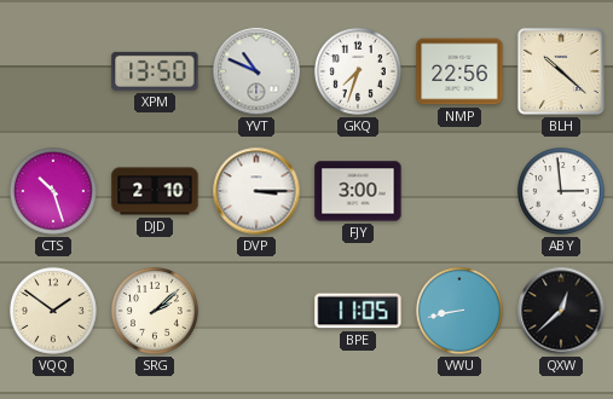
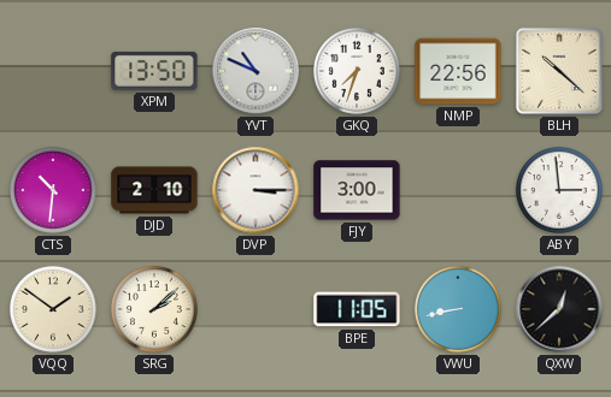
CTS: 10:27 -> 10:31 (53, 190)
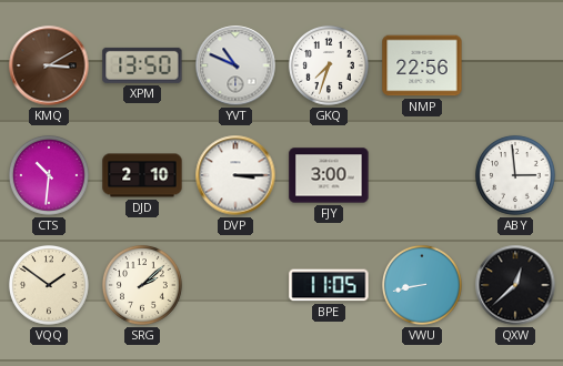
KMQ: none -> 3:10 (49, 65)
BLH: 10:22 -> none (559, 71)
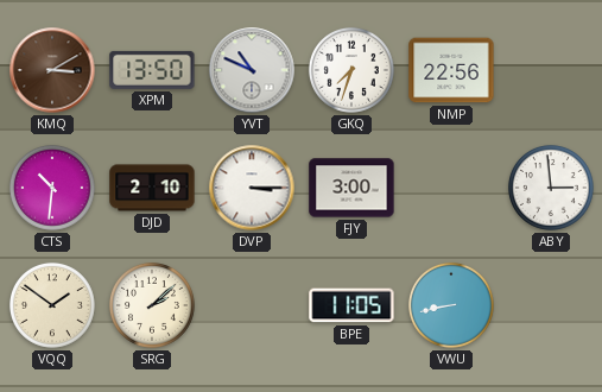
QXW: 12:38 -> none (515, 285)
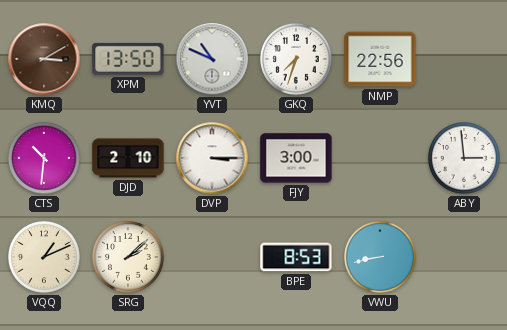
VQQ: 1:51 -> 1:11 (44, 257)
BPE: 11:05 -> 8:53 (296, 257)
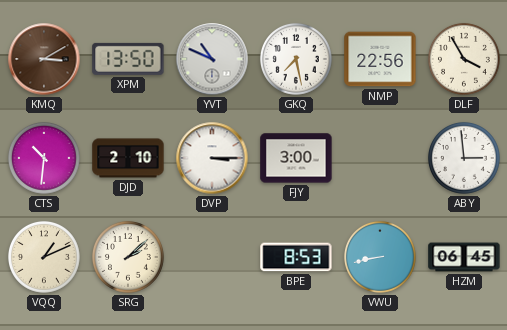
GKQ: 7:33 -> 7:28 (296, 59)
DLF: none -> 3:55 (464, 59)
HZM: none -> 06:45 (464, 257)
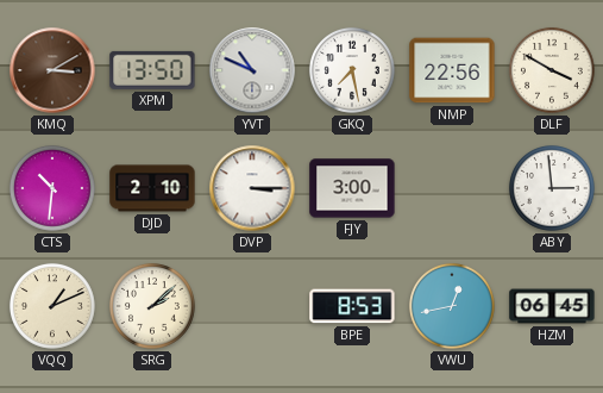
DLF: 3:55 -> 3:50 (552, 70)
VWU: 8:43 -> 12:43 (452, 306)
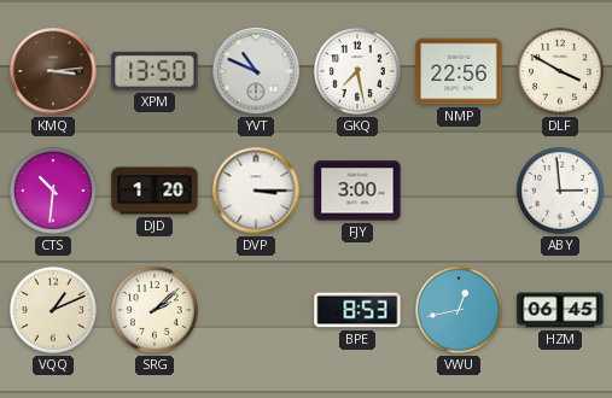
KMQ: 3:10 -> 3:14 (53, 71)
DJD: 2:10 -> 1:20 (155, 191)
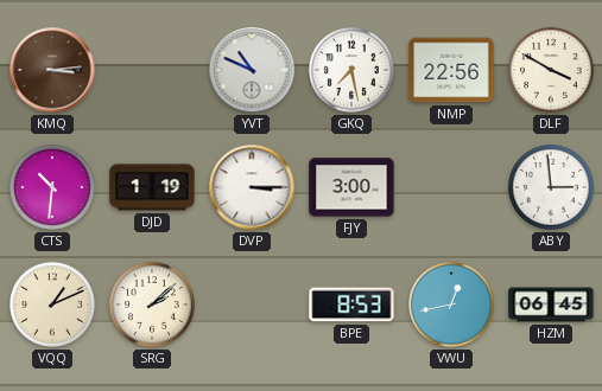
XPM: 13:50 -> none (155, 71)
DJD: 1:20 -> 1:19 (152, 187)
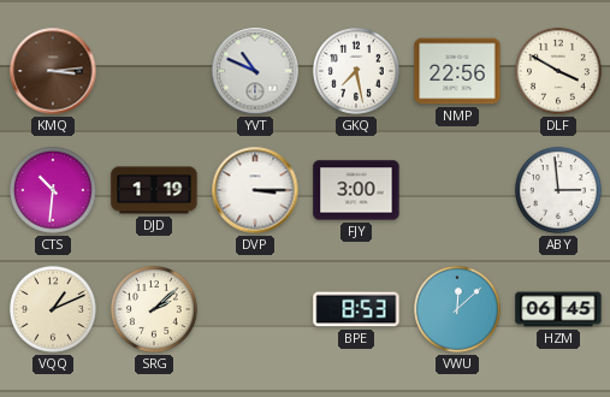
VWU: 12:43 -> 12:08 (457, 309)
